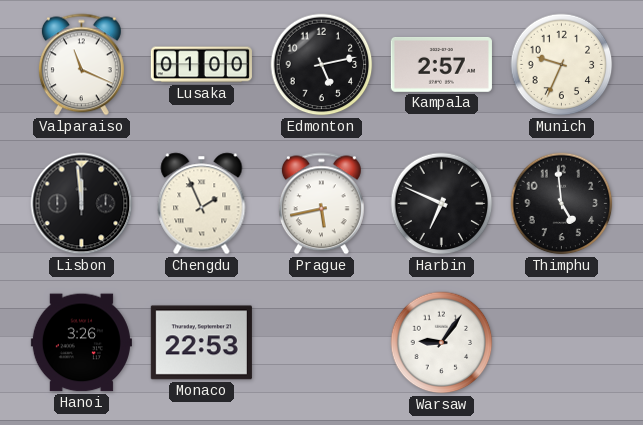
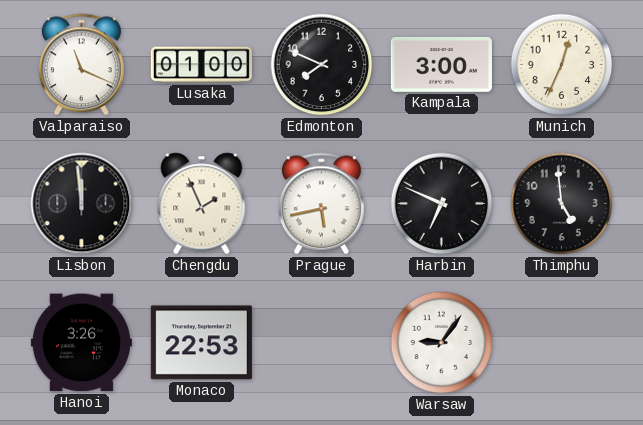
Edmonton: 5:13 -> 7:49 (322, 65)
Kampala: 2:57 -> 3:00 (441, 64)
Munich: 9:34 -> 12:34 (562, 65)
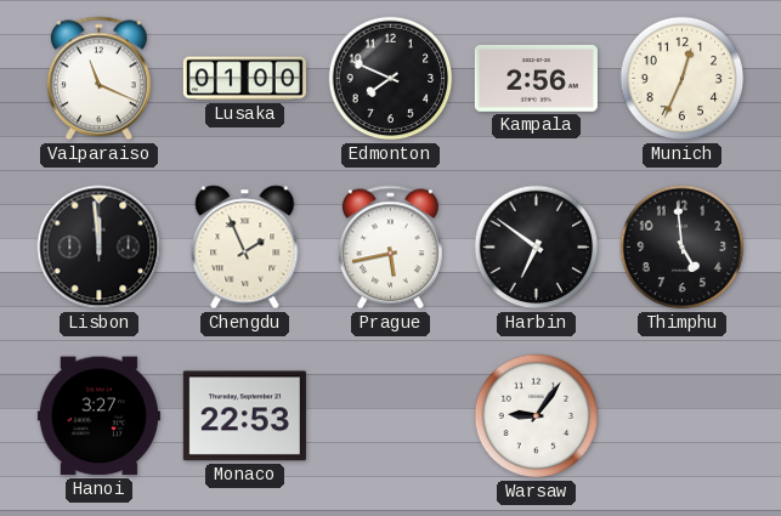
Kampala: 3:00 -> 2:56 (536, 78)
Harbin: 6:49 -> 6:51 (537, 248)
Hanoi: 3:26 -> 3:27 (98, 416)
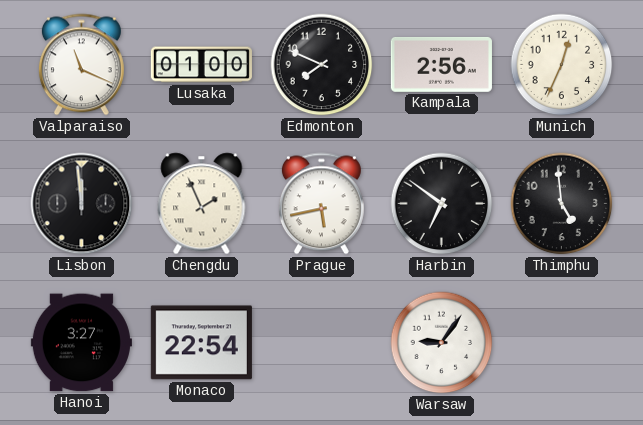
Monaco: 22:53 -> 22:54 (201, 343)
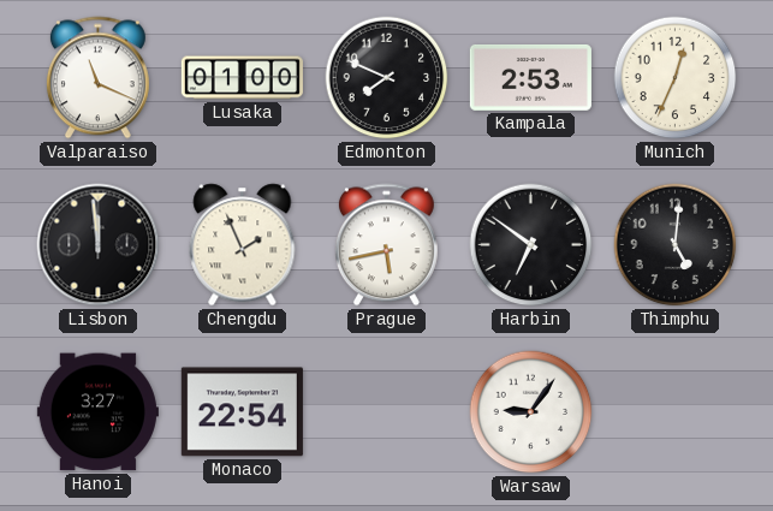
Kampala: 2:56 -> 2:53 (530, 77)
Thimphu: 4:59 -> 5:01 (676, 245)
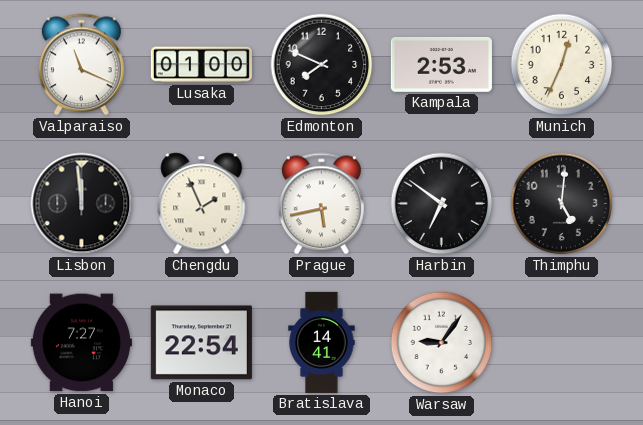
Hanoi: 3:27 -> 7:27 (81, 343)
Bratislava: none -> 14:41 (322, 342)
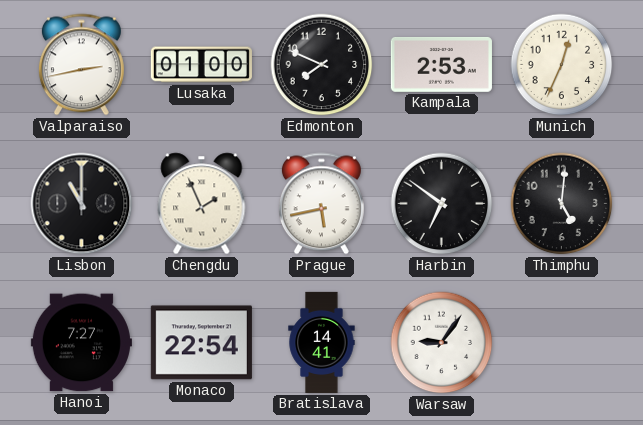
Valparaiso: 11:19 -> 2:43 (81, 65)
Lisbon: 11:59 -> 11:00 (82, 204)
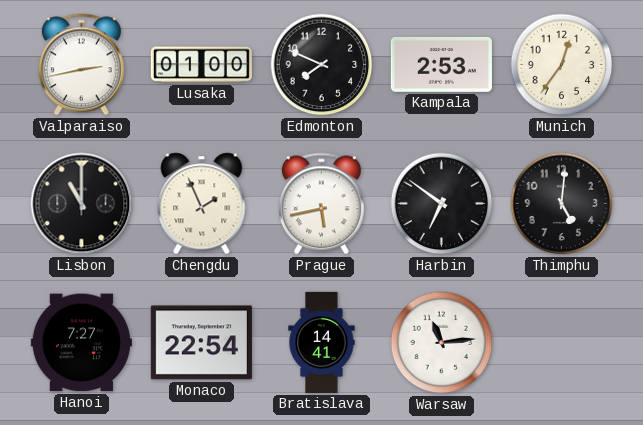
Munich: 12:34 -> 12:36 (562, 65)
Warsaw: 9:06 -> 11:14 (442, 343)
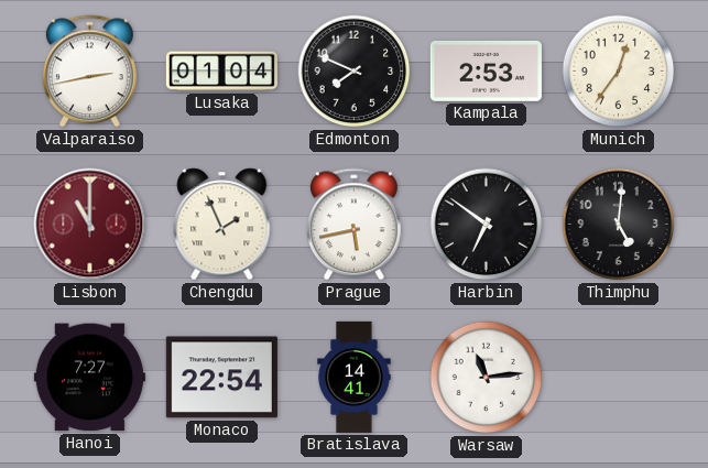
Lusaka: 01:00 -> 01:04 (221, 72)
Lisbon dial: black -> burgundy (90, 225)
